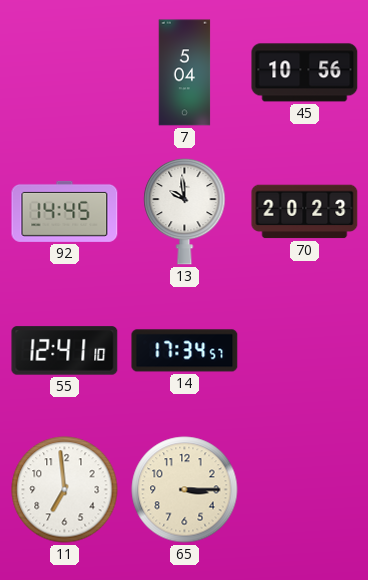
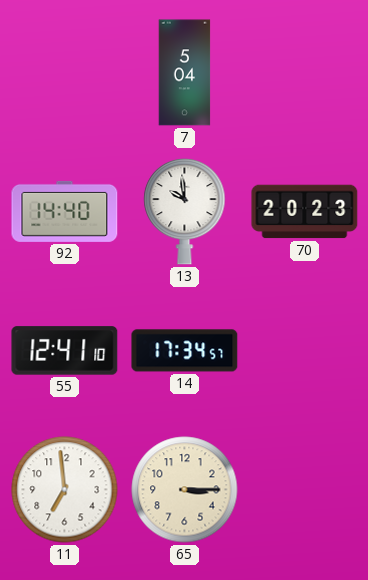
45: 10:56 -> none (305, 73)
92: 14:45 -> 14:40 (65, 211)
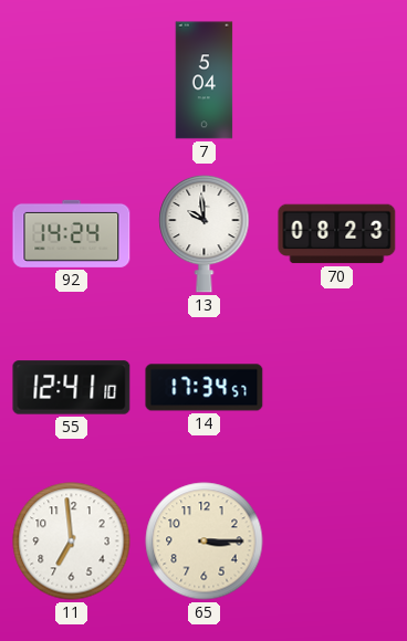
92: 14:40 -> 14:24 (72, 233)
70: 20:23 -> 08:23 (337, 234)
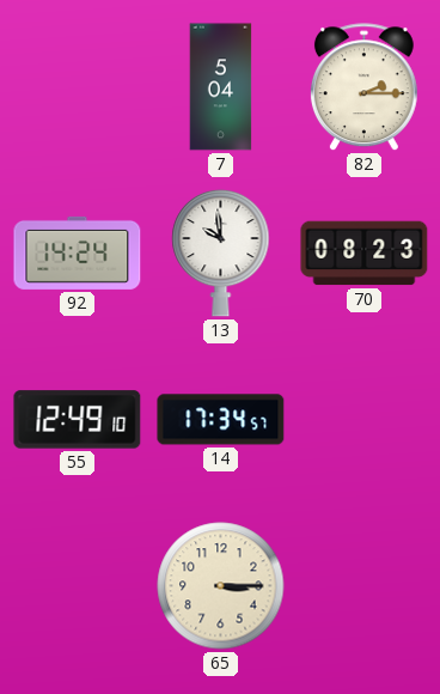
82: none -> 2:15 (363, 87)
55: 12:41 -> 12:49 (78, 420)
11: 6:59 -> none (72, 542)
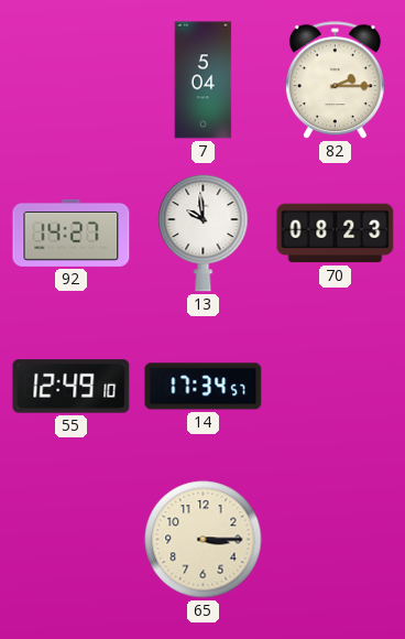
92: 14:24 -> 14:27 (72, 232)
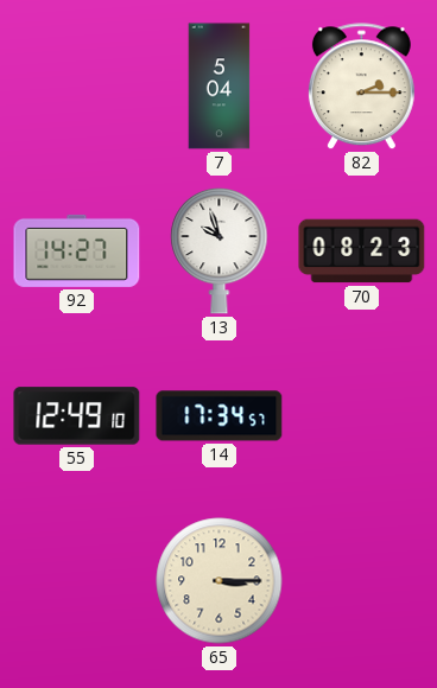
13: 9:59 -> 9:57 (220, 250)
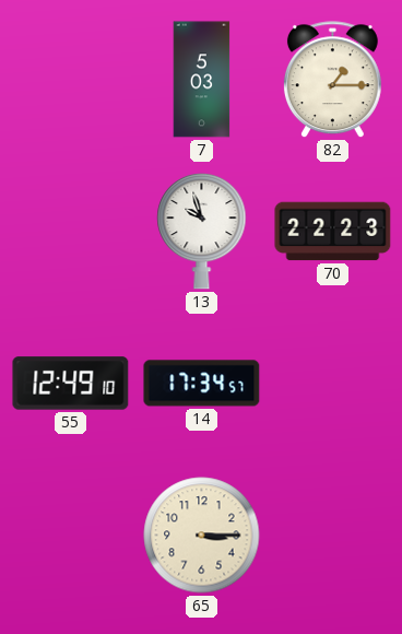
7: 5:04 -> 5:03 (202, 80)
82: 2:15 -> 1:15 (332, 80)
92: 14:27 -> none (77, 250)
70: 08:23 -> 22:23 (333, 232)
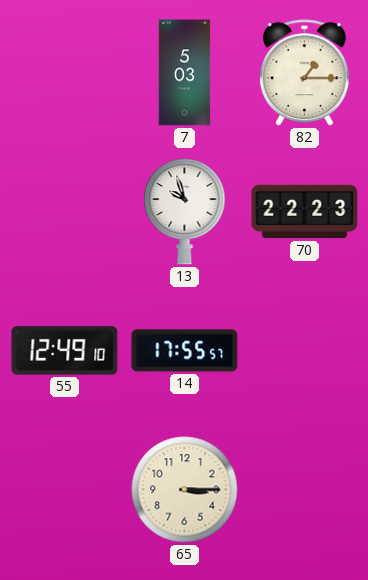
14: 17:34 -> 17:55 (185, 351)
